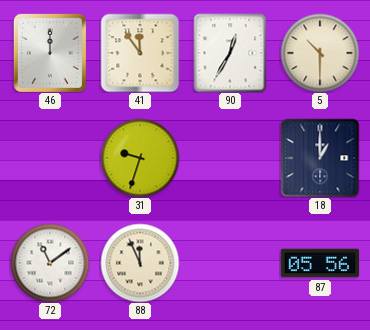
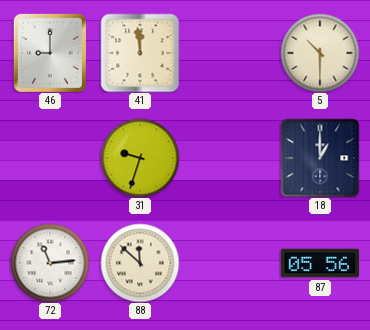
46: 12:00 -> 9:00 (50, 53)
41: 11:54 -> 11:59 (140, 53)
90: 12:35 -> none (230, 53)
72: 11:09 -> 11:14 (50, 263)
88: 11:56 -> 11:52 (140, 263)
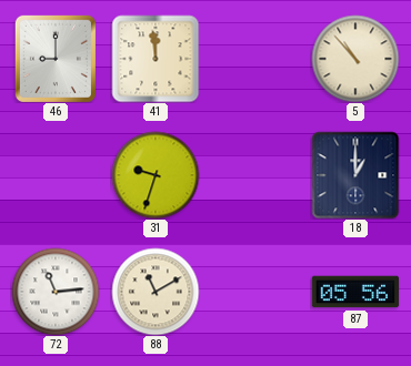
5: 10:30 -> 10:53 (355, 59)
88: 11:52 -> 11:10 (156, 292)
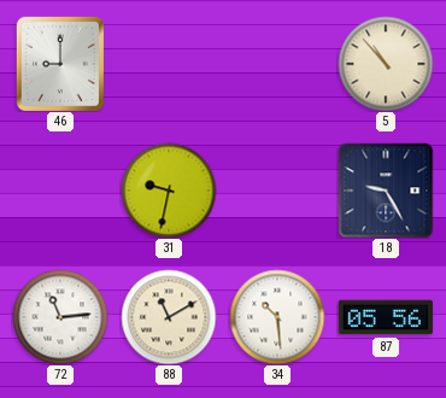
41: 11:59 -> none (156, 59)
31: 9:33 -> 9:32 (169, 191)
18: 1:00 -> 9:25 (386, 191)
34: none -> 10:29 (277, 317)
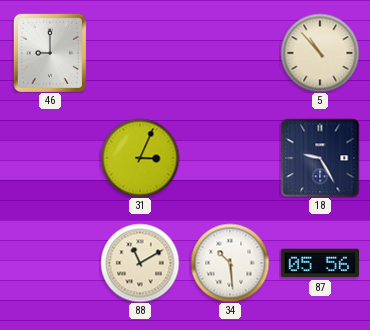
31: 9:32 -> 3:04 (140, 158)
72: 11:14 -> none (60, 317)
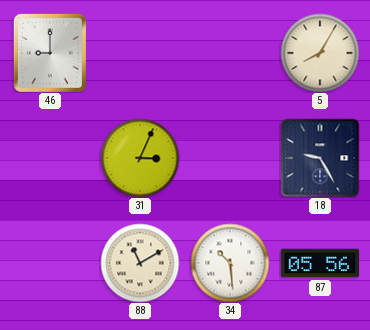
5: 10:53 -> 8:05 (320, 53)
